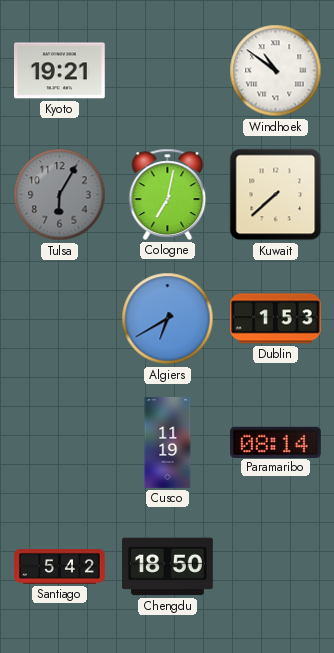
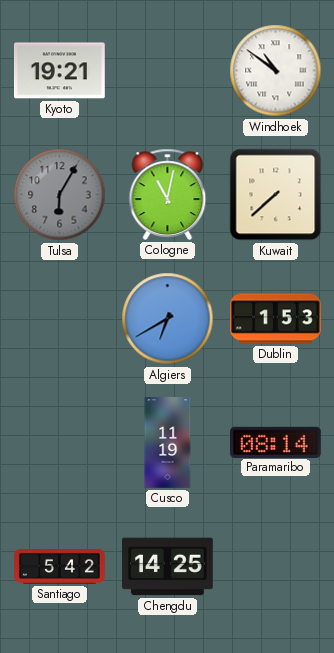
Cologne: 7:02 -> 11:02 (168, 194)
Chengdu: 18:50 -> 14:25 (168, 567)
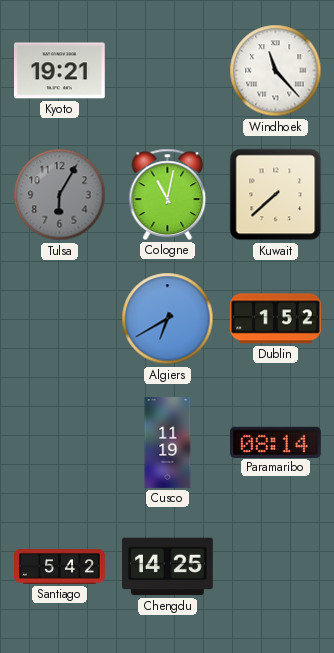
Windhoek: 10:51 -> 11:23 (276, 71)
Dublin: 1:53 -> 1:52 (276, 319)
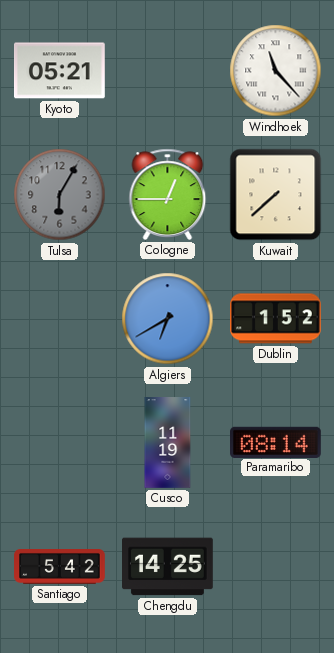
Kyoto: 19:21 -> 05:21 (60, 71)
Cologne: 11:02 -> 12:45 (168, 194)
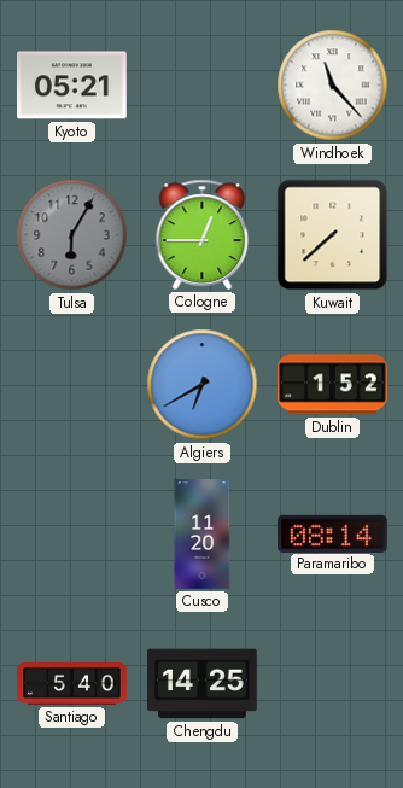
Cusco: 11:19 -> 11:20 (203, 535)
Santiago: 5:42 -> 5:40 (72, 684)
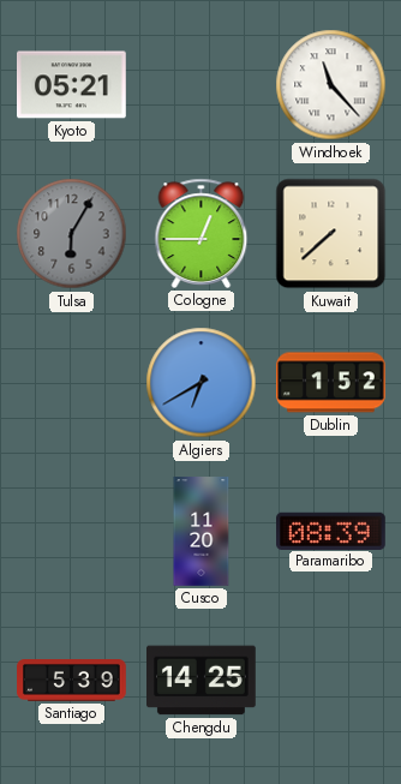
Paramaribo: 08:14 -> 08:39 (331, 531)
Santiago: 5:40 -> 5:39 (72, 681)
